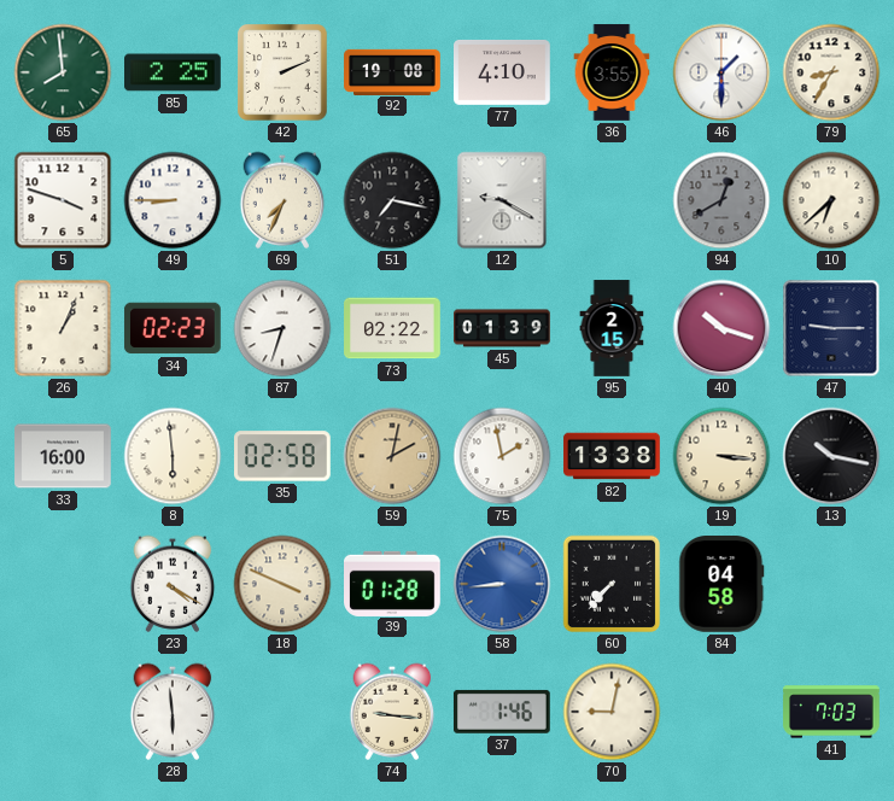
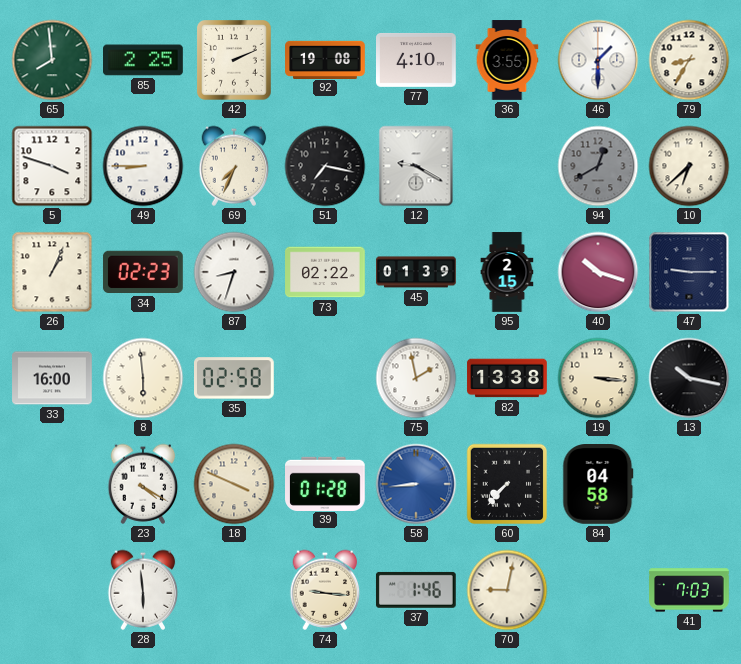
59: 2:02 -> none (392, 456)
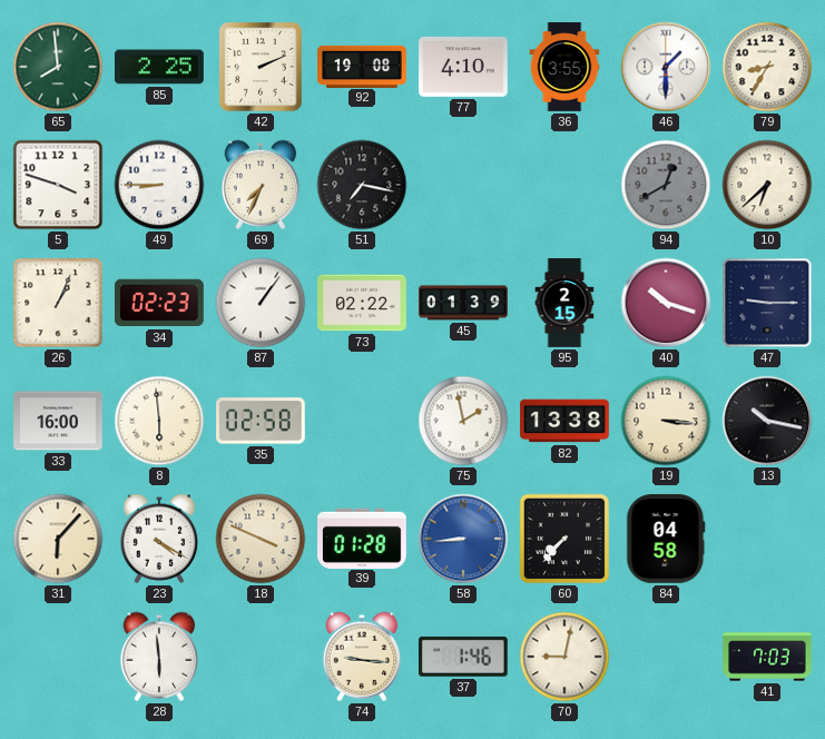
12: 9:20 -> none (416, 166)
87: 8:33 -> 1:06 (261, 303)
31: none -> 6:07 (58, 539)
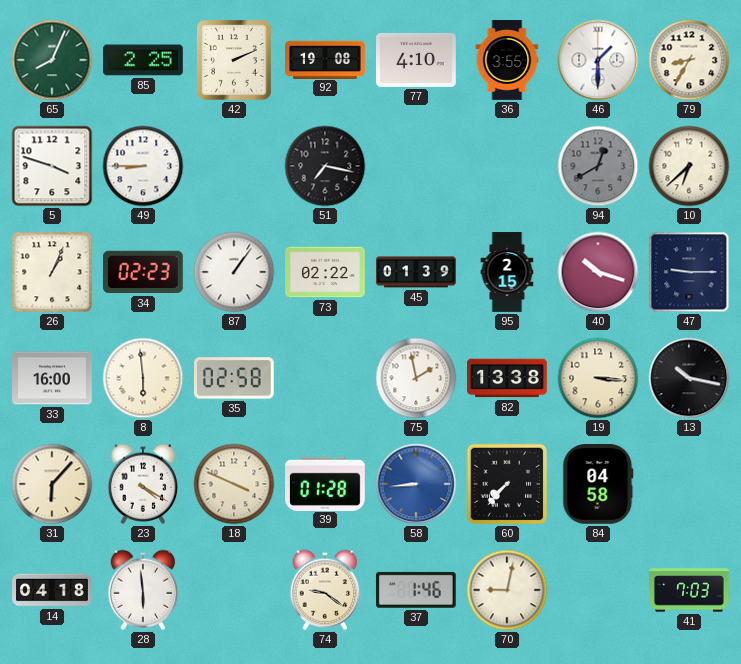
65: 7:59 -> 8:04 (52, 60)
69: 7:34 -> none (261, 185)
14: none -> 04:18 (52, 590)
74: 9:16 -> 9:21 (325, 590)
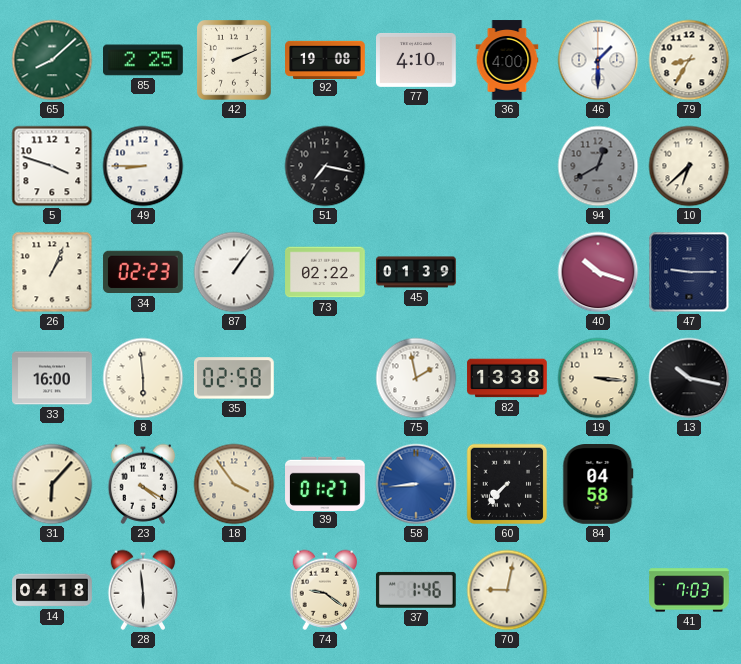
65: 8:04 -> 8:08 (52, 60)
36: 3:55 -> 4:00 (507, 60)
95: 2:15 -> none (507, 272)
18: 3:49 -> 3:54 (234, 484)
39: 01:28 -> 01:27 (326, 483)
